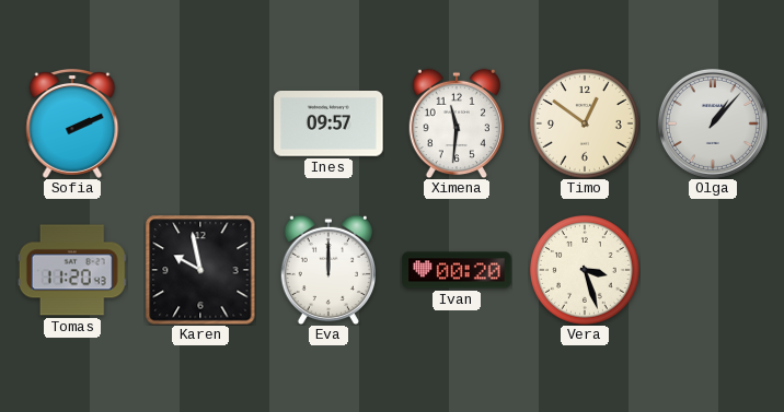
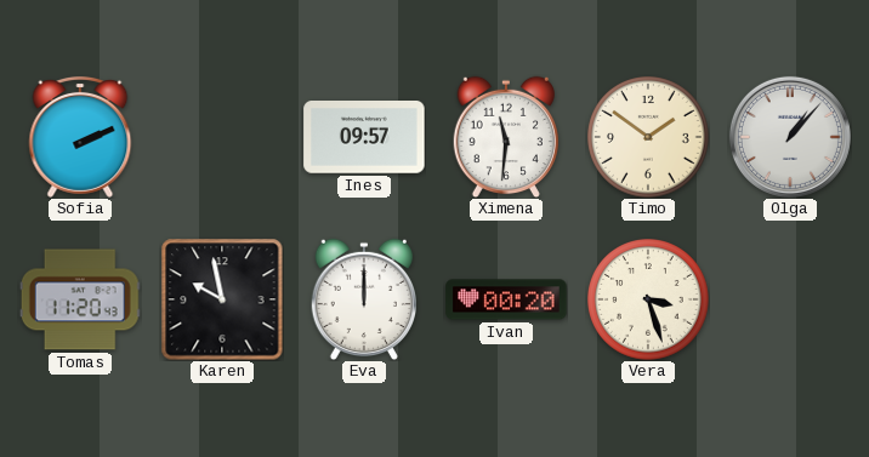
Timo: 12:51 -> 1:51 (649, 138)
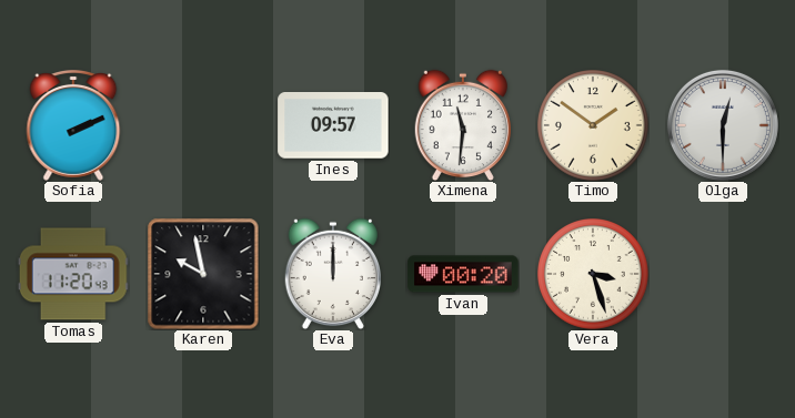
Olga: 1:07 -> 12:30 (723, 125)
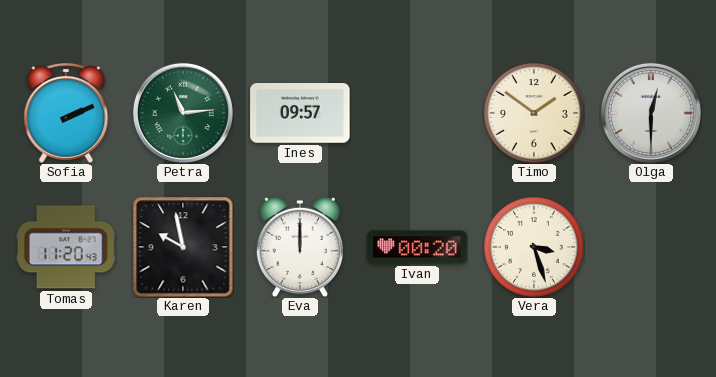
Petra: none -> 11:14 (183, 113)
Ximena: 11:31 -> none (462, 125)
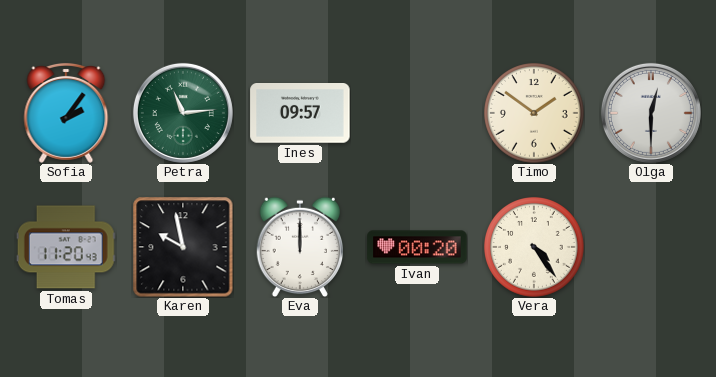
Sofia: 2:11 -> 2:06 (66, 113)
Vera: 3:27 -> 4:24 (535, 248)
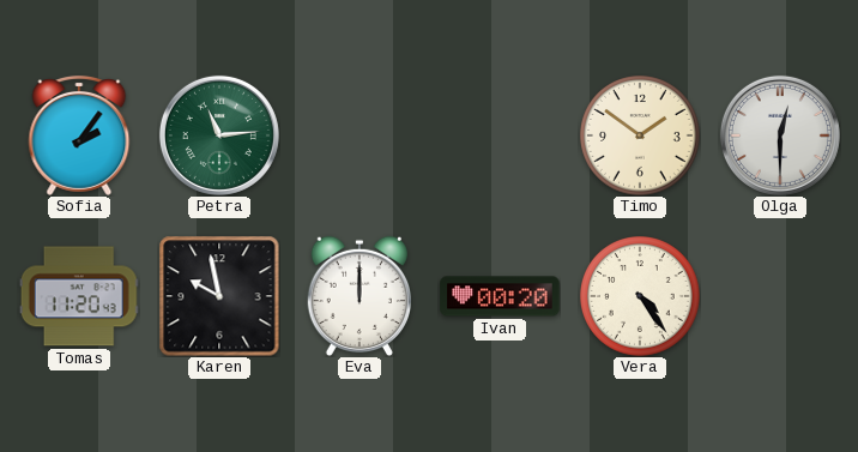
Ines: 09:57 -> none (300, 113)
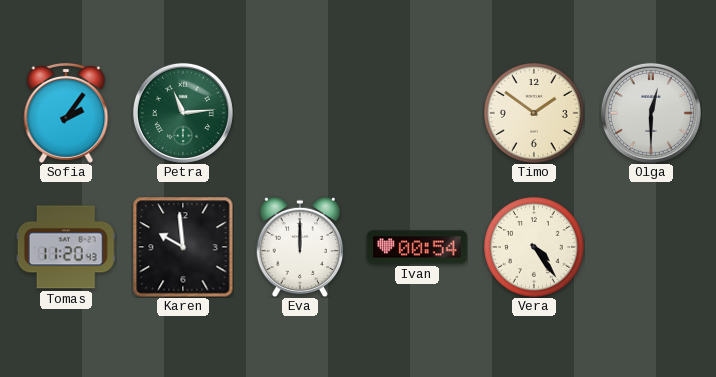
Karen: 9:58 -> 9:59 (183, 247)
Ivan: 00:20 -> 00:54 (417, 247)
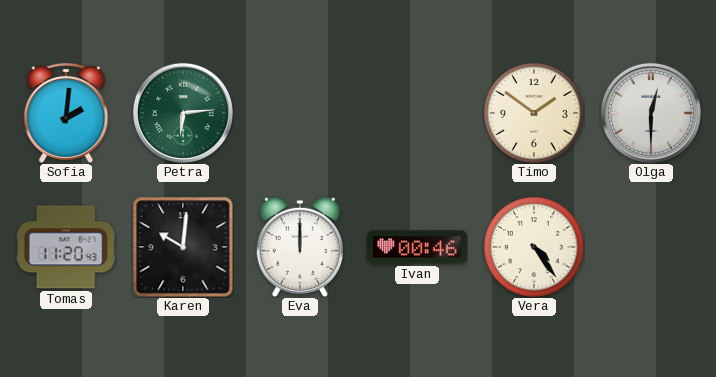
Sofia: 2:06 -> 2:01 (66, 113)
Petra: 11:14 -> 6:14 (183, 113)
Karen: 9:59 -> 10:01 (183, 247)
Ivan: 00:54 -> 00:46 (417, 247)
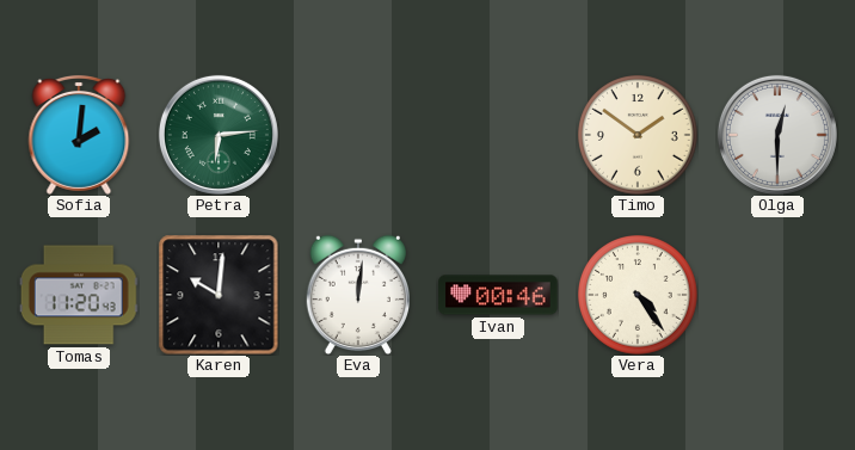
Eva: 12:00 -> 12:01 (357, 295)
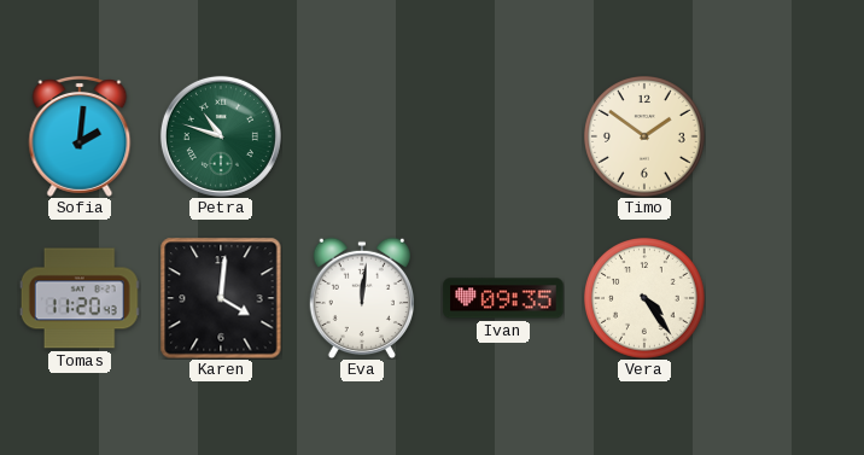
Petra: 6:14 -> 10:48 (221, 136)
Olga: 12:30 -> none (777, 135)
Karen: 10:01 -> 4:01 (221, 298)
Ivan: 00:46 -> 09:35 (503, 298)
